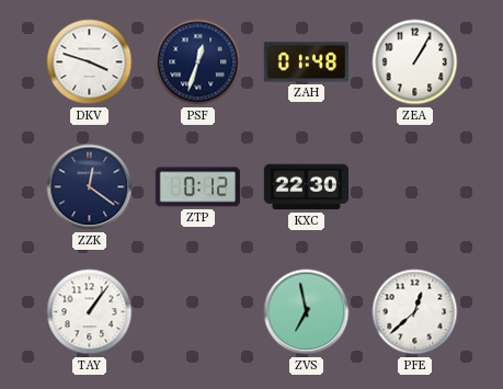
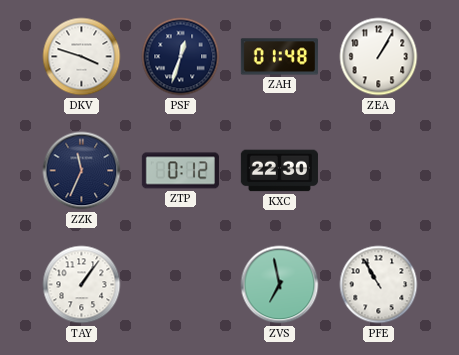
ZZK: 12:21 -> 11:34 (82, 171)
PFE: 12:38 -> 10:55 (379, 285)
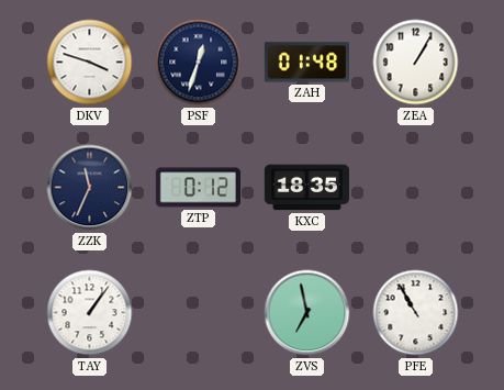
KXC: 22:30 -> 18:35 (306, 188)
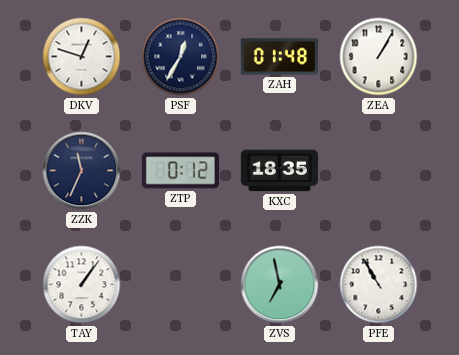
DKV: 3:48 -> 12:48 (82, 57)
PSF: 12:33 -> 12:35 (181, 57)
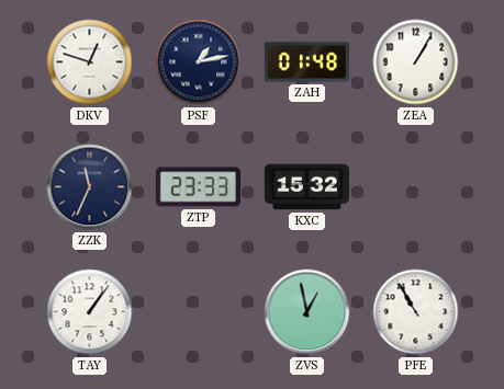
PSF: 12:35 -> 1:13 (199, 62)
ZTP: 0:12 -> 23:33 (198, 187)
KXC: 18:35 -> 15:32 (306, 187)
ZVS: 6:58 -> 12:58 (307, 312)
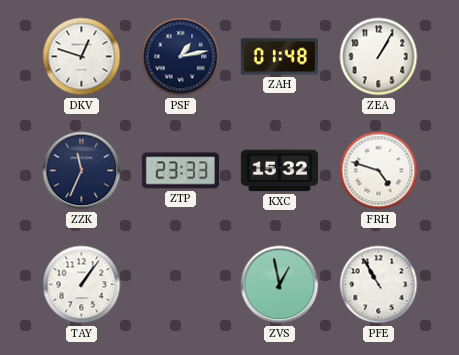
FRH: none -> 4:48 (379, 171)
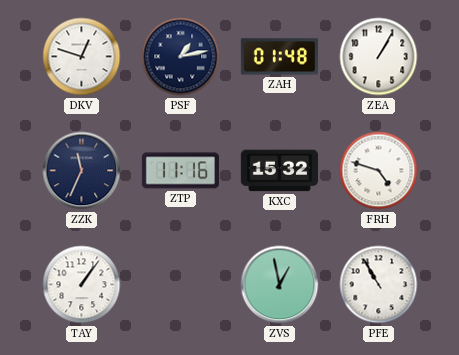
ZTP: 23:33 -> 11:16 (180, 171)
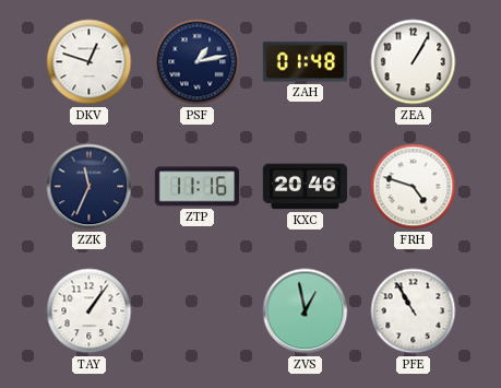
KXC: 15:32 -> 20:46 (305, 187)
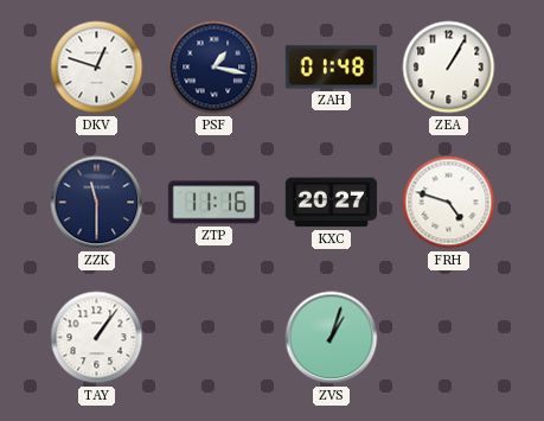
PSF: 1:13 -> 1:17 (215, 68)
ZZK: 11:34 -> 11:30 (97, 203)
KXC: 20:46 -> 20:27 (331, 203)
ZVS: 12:58 -> 1:03 (332, 338)
PFE: 10:55 -> none (414, 311)
